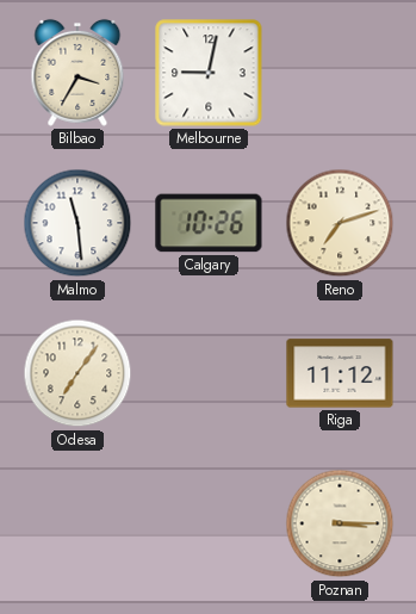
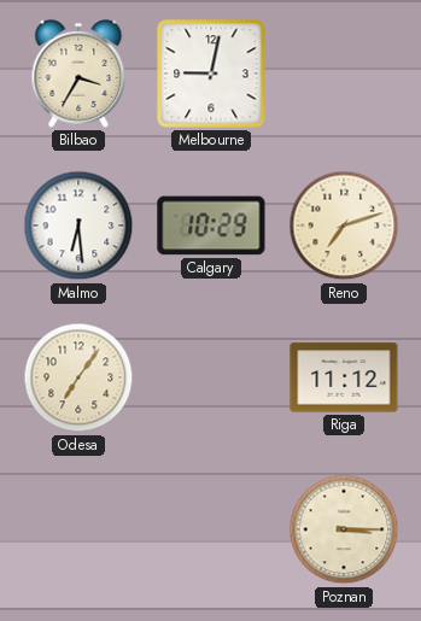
Malmo: 11:29 -> 6:29 (78, 225)
Calgary: 10:26 -> 10:29 (211, 225)
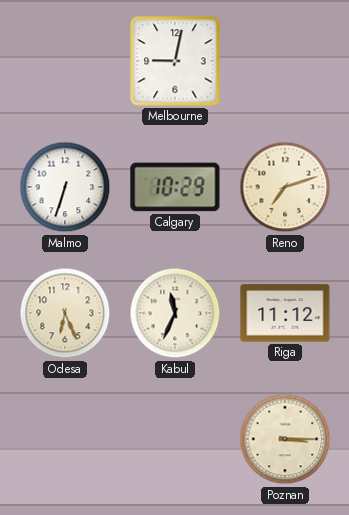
Bilbao: 3:35 -> none (78, 74)
Malmo: 6:29 -> 6:33 (65, 187)
Odesa: 7:06 -> 6:26 (65, 313)
Kabul: none -> 11:34 (175, 313)
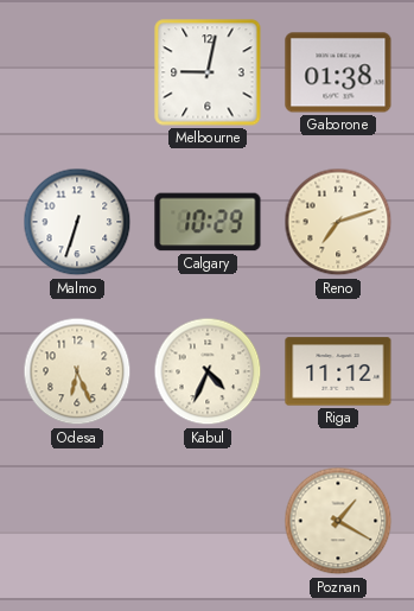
Gaborone: none -> 01:38 (338, 72)
Kabul: 11:34 -> 4:34 (208, 371)
Poznan: 3:15 -> 1:20 (338, 521)
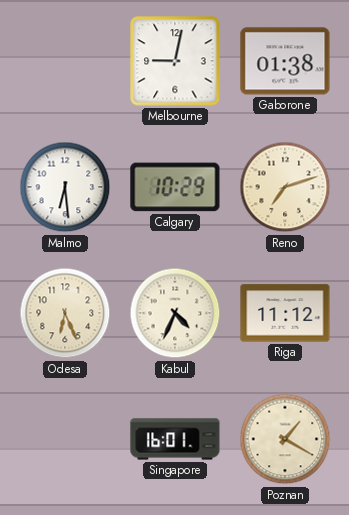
Malmo: 6:33 -> 6:29 (65, 187)
Singapore: none -> 16:01 (175, 439)
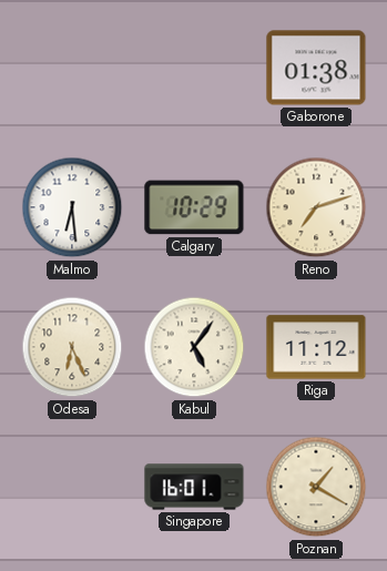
Melbourne: 9:02 -> none (175, 61)
Kabul: 4:34 -> 5:06 (194, 347)
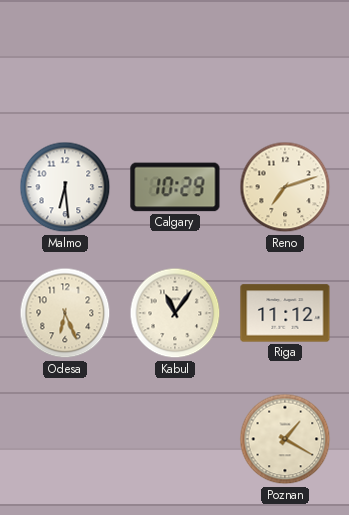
Gaborone: 01:38 -> none (316, 68)
Kabul: 5:06 -> 11:06 (175, 313)
Singapore: 16:01 -> none (194, 487)
